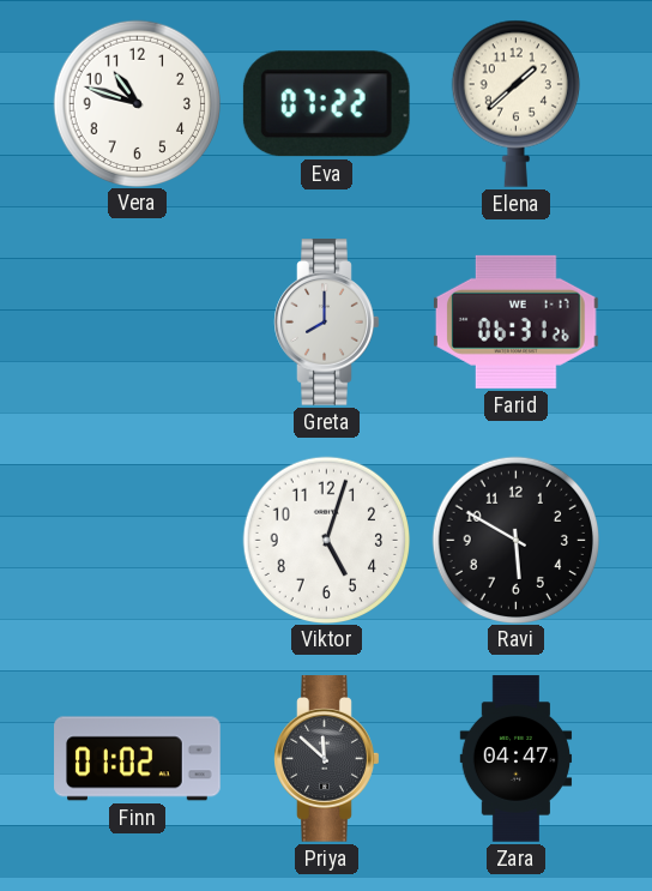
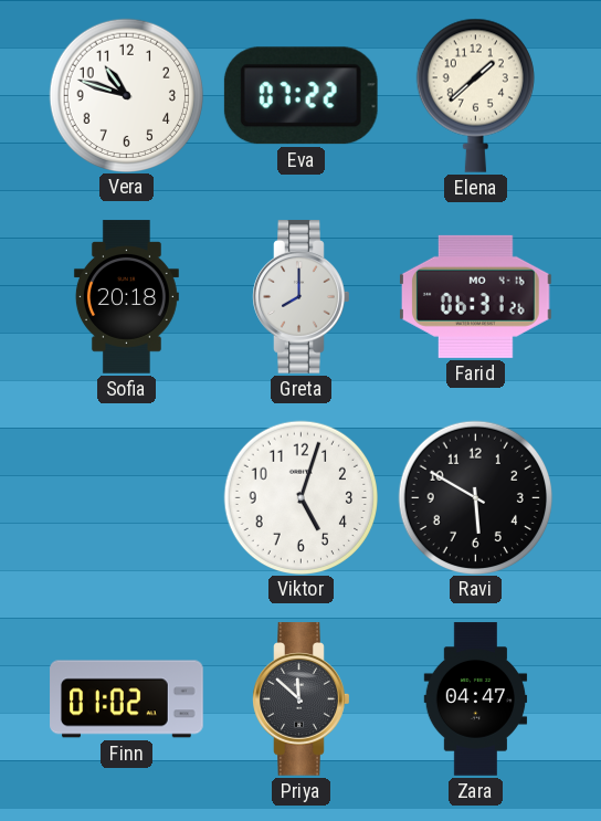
Sofia: none -> 20:18 (126, 297)
Farid date: WE 1-17 -> MO 4-16 (476, 296)
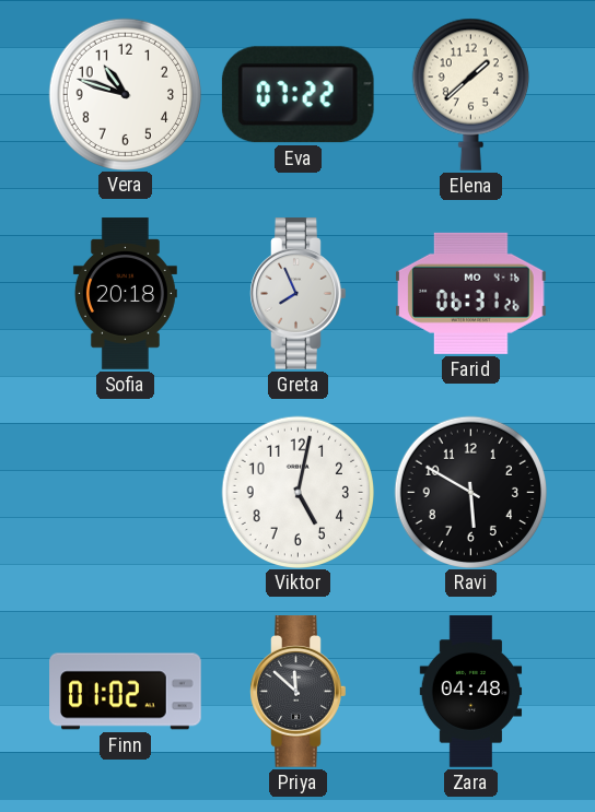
Greta: 8:00 -> 7:56 (299, 294)
Viktor: 5:03 -> 5:02 (297, 492)
Zara: 04:47 -> 04:48 (471, 692)
